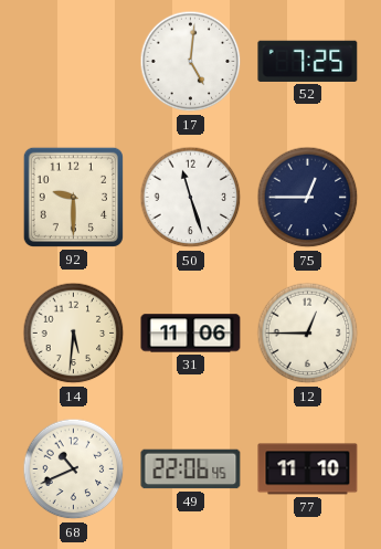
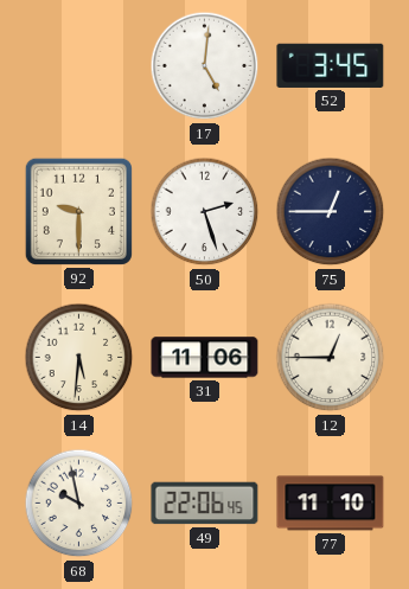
52: 7:25 -> 3:45 (331, 65)
50: 11:27 -> 2:27 (205, 212)
68: 10:41 -> 9:58 (79, 504)
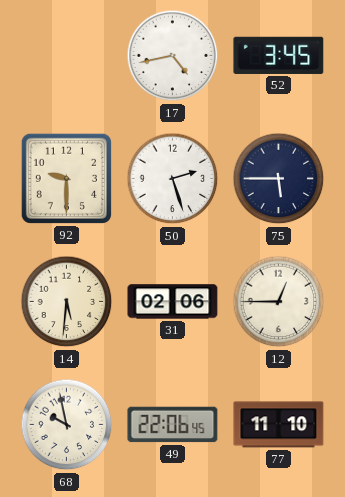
17: 5:01 -> 4:43 (173, 56)
75: 12:45 -> 5:45 (279, 179)
31: 11:06 -> 02:06 (173, 302)
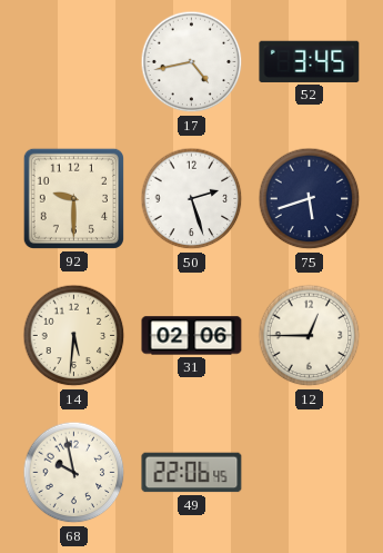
75: 5:45 -> 5:42 (310, 199)
77: 11:10 -> none (279, 425)
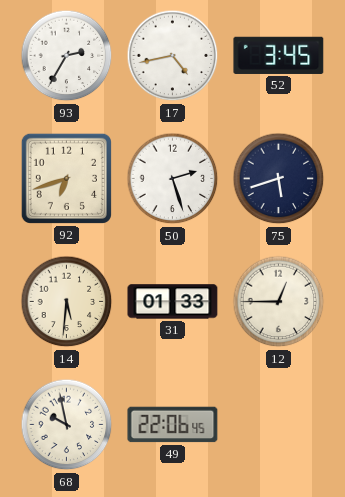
93: none -> 2:35 (67, 56)
92: 9:30 -> 6:42 (66, 178)
31: 02:06 -> 01:33 (173, 302)
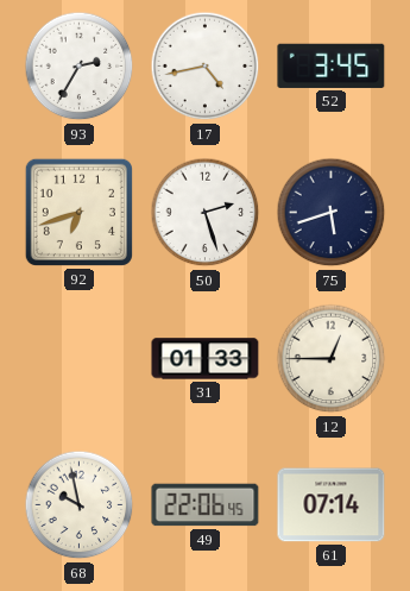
14: 5:31 -> none (67, 302)
61: none -> 07:14 (332, 505)
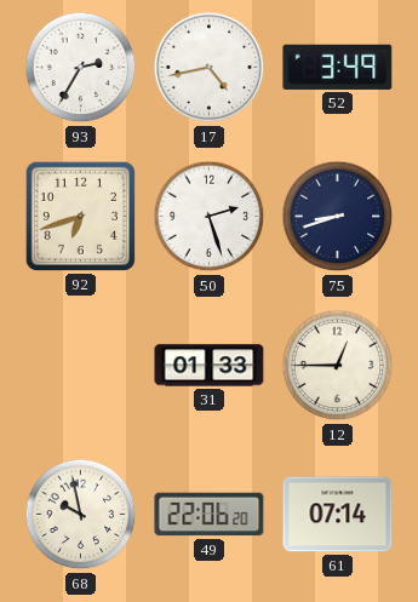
52: 3:45 -> 3:49 (338, 67)
75: 5:42 -> 8:42 (338, 217)
49: 22:06:45 -> 22:06:20 (210, 515)
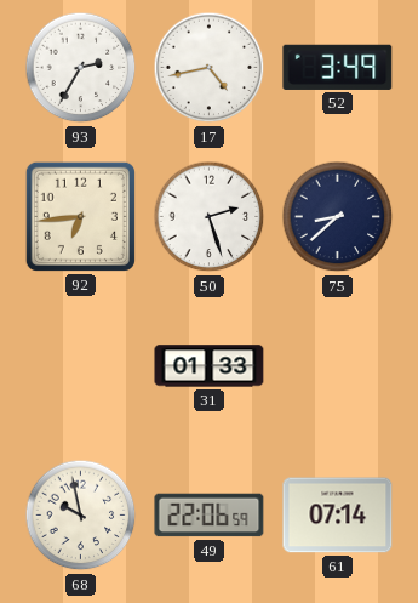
92: 6:42 -> 6:44 (80, 216)
75: 8:42 -> 8:38 (338, 217)
12: 12:45 -> none (338, 366)
49: 22:06:20 -> 22:06:59 (210, 516)
